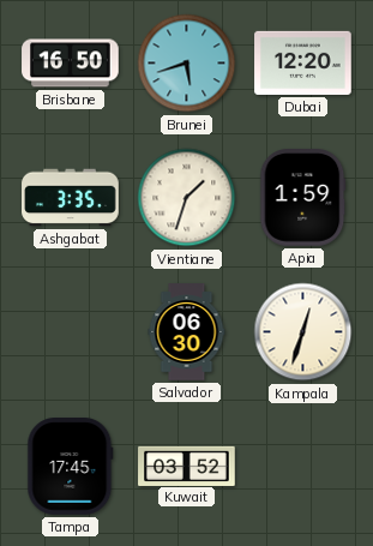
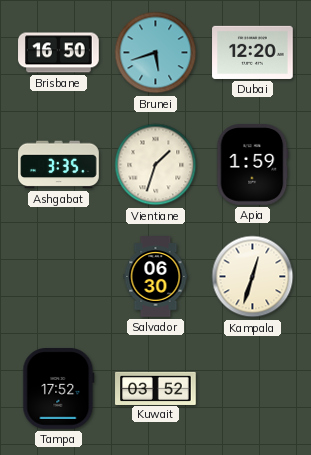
Tampa: 17:45 -> 17:52 (59, 389)
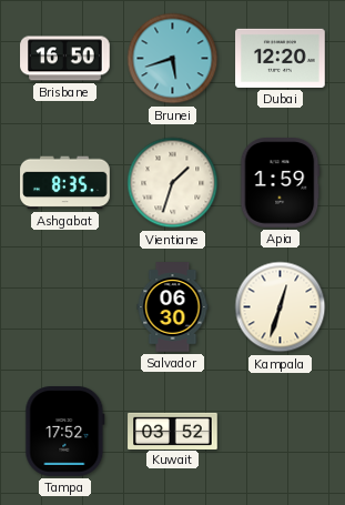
Ashgabat: 3:35 -> 8:35 (65, 183)
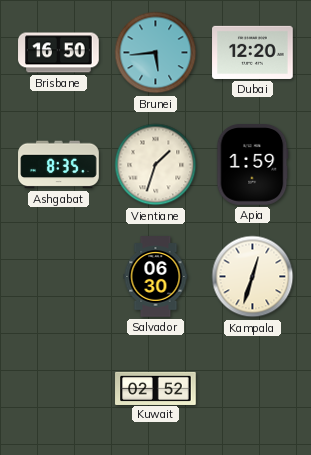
Brunei: 5:42 -> 5:44 (156, 53)
Tampa: 17:52 -> none (65, 432)
Kuwait: 03:52 -> 02:52 (156, 388)
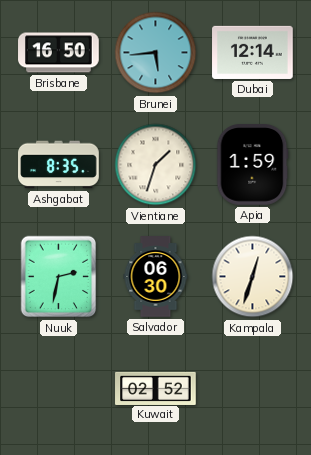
Dubai: 12:20 -> 12:14 (253, 52)
Nuuk: none -> 2:32 (59, 277)
